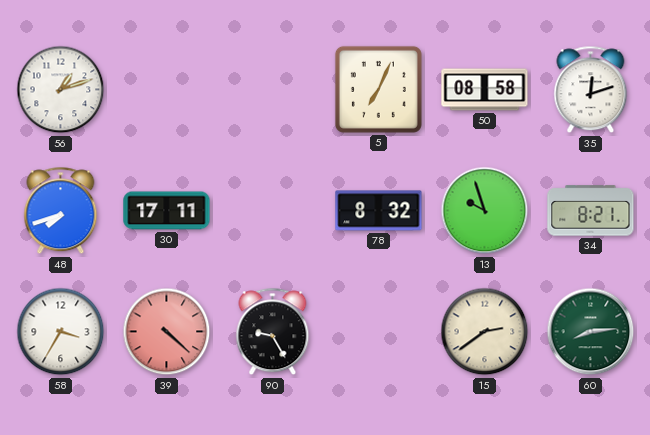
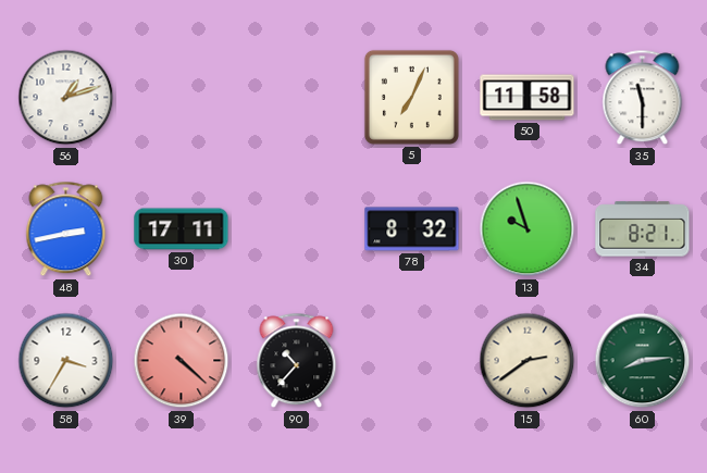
50: 08:58 -> 11:58 (528, 98)
35: 12:12 -> 11:30 (643, 98)
48: 7:42 -> 2:43 (66, 229)
90: 9:25 -> 10:37 (297, 361)
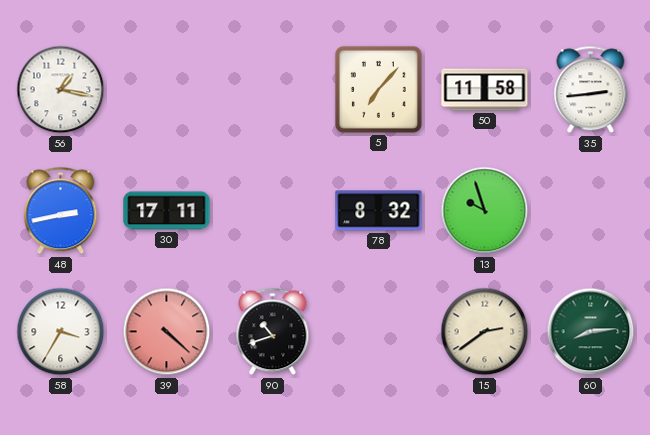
56: 1:12 -> 1:17 (61, 90)
5: 7:04 -> 7:07 (378, 89)
35: 11:30 -> 2:44 (591, 90)
34: 8:21 -> none (643, 229)
90: 10:37 -> 10:42 (273, 332)
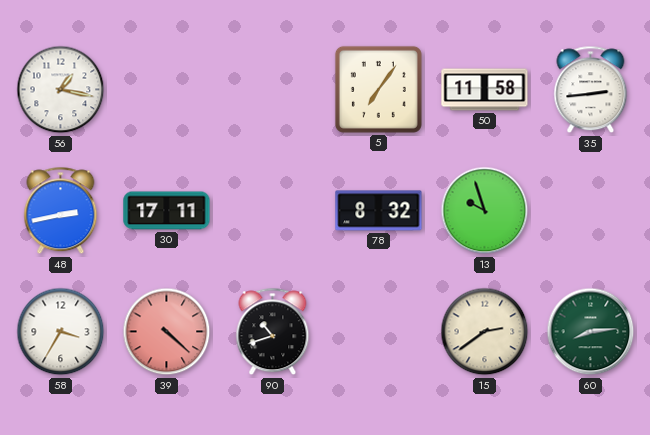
5: 7:07 -> 7:06 (378, 89)
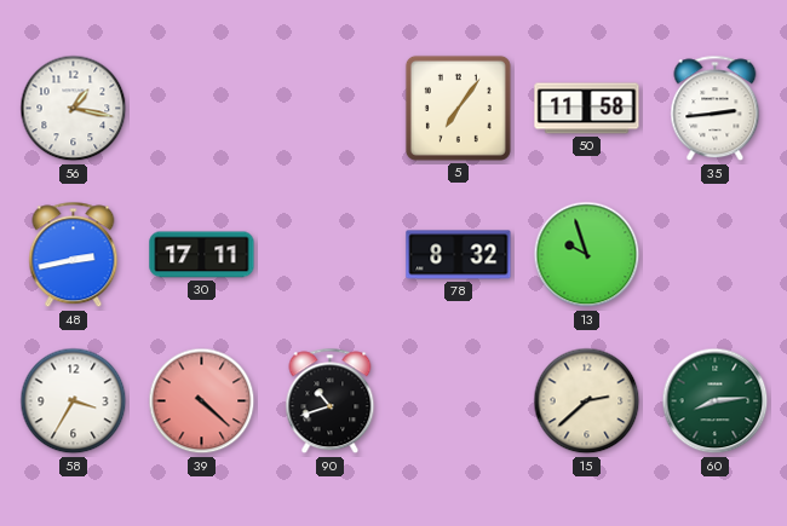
15: 2:39 -> 2:38 (587, 401)
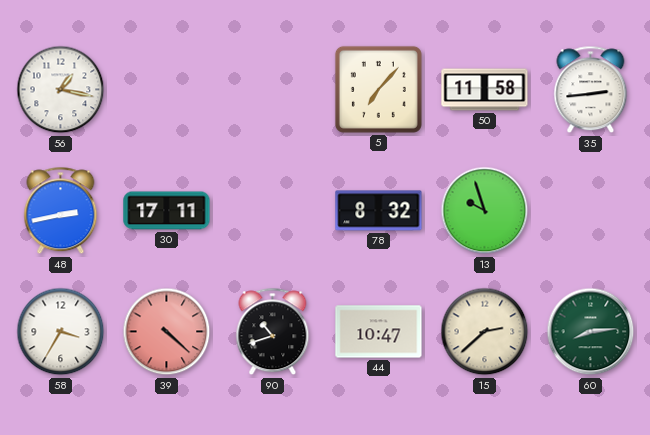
5: 7:06 -> 7:07 (378, 89)
44: none -> 10:47 (379, 332)
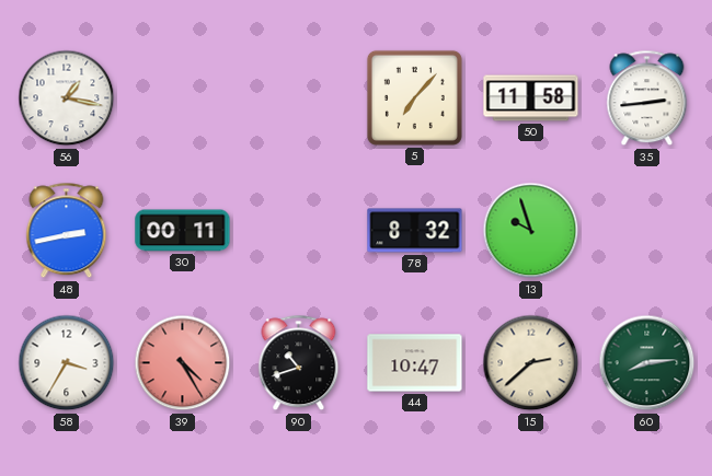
30: 17:11 -> 00:11 (183, 231)
39: 4:22 -> 4:25 (183, 363)
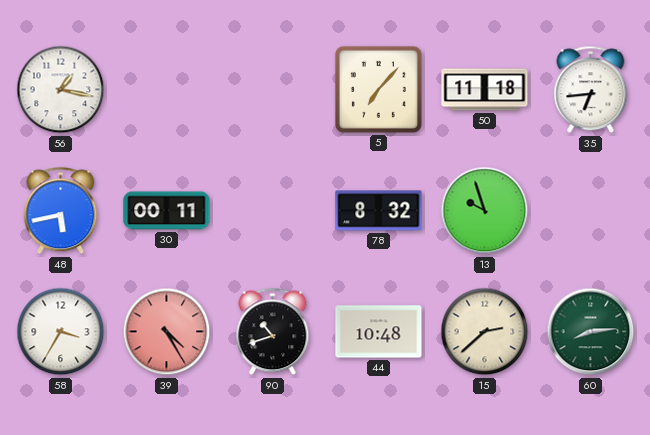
50: 11:58 -> 11:18 (485, 90)
35: 2:44 -> 6:44 (591, 90)
48: 2:43 -> 5:43 (61, 211)
44: 10:47 -> 10:48 (379, 332)
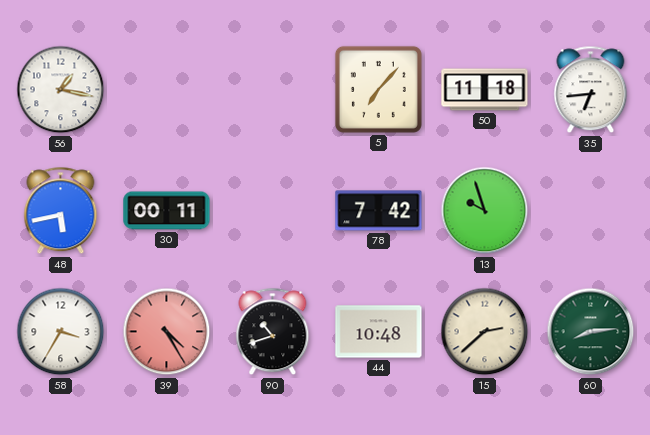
78: 8:32 -> 7:42 (379, 211)
